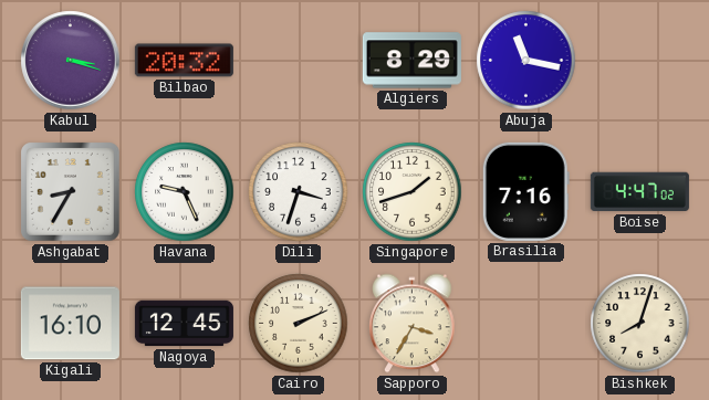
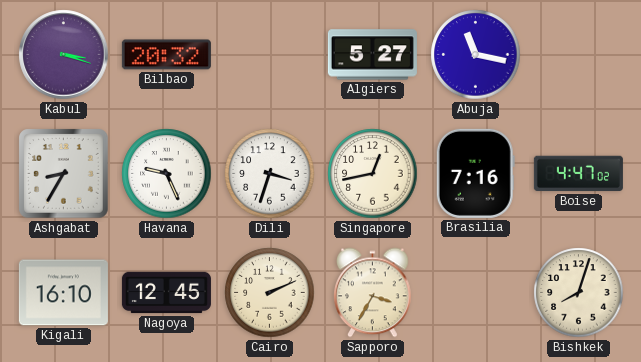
Algiers: 8:29 -> 5:27 (372, 55)
Singapore: 1:42 -> 12:43 (373, 174)
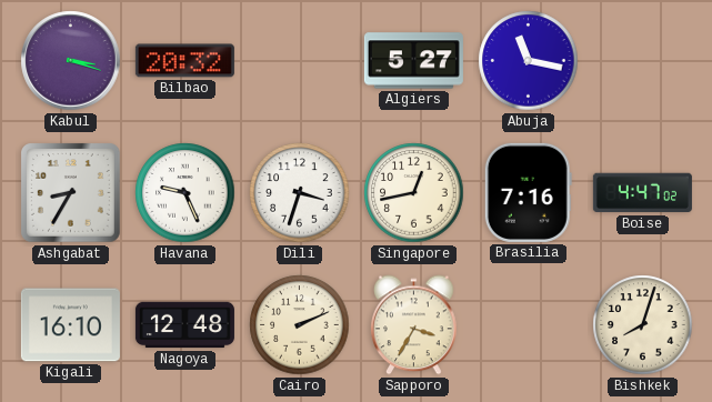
Nagoya: 12:45 -> 12:48 (184, 325)
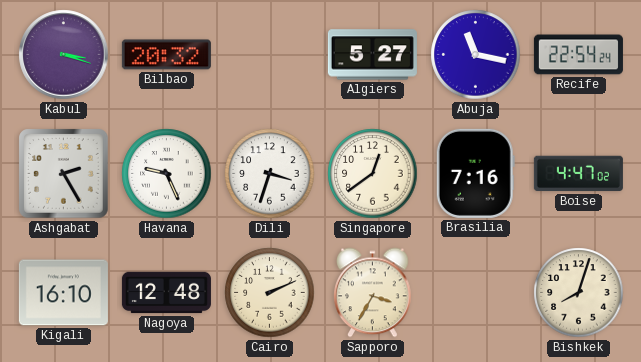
Recife: none -> 22:54 (578, 55)
Ashgabat: 8:35 -> 2:25 (64, 174)
Singapore: 12:43 -> 12:39 (373, 174)
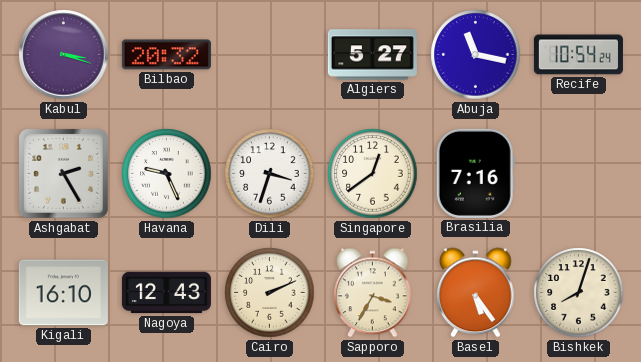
Recife: 22:54 -> 10:54 (578, 55)
Boise: 4:47 -> none (578, 174)
Nagoya: 12:48 -> 12:43 (166, 293)
Basel: none -> 5:24 (476, 293)
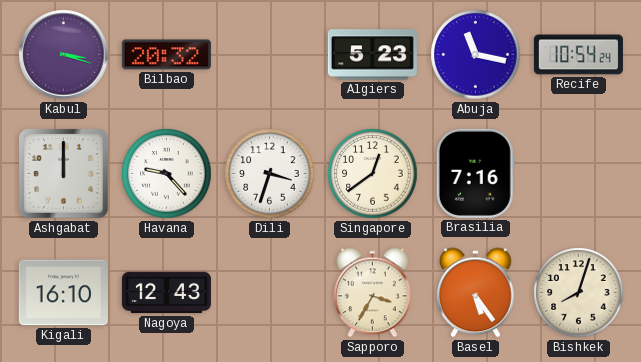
Algiers: 5:27 -> 5:23 (372, 55)
Ashgabat: 2:25 -> 12:00 (64, 174)
Havana: 9:26 -> 9:23 (167, 174)
Cairo: 2:11 -> none (270, 293)
